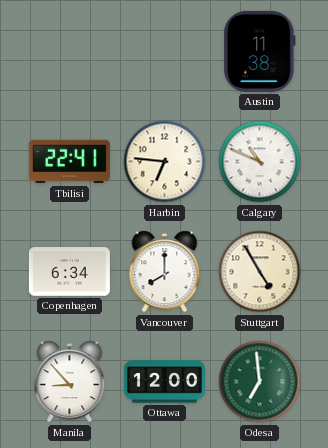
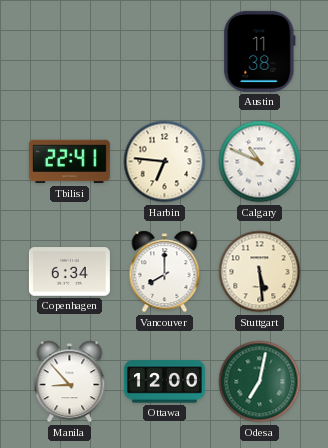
Stuttgart: 4:55 -> 5:29 (260, 272)
Odesa: 6:59 -> 7:02 (260, 382)
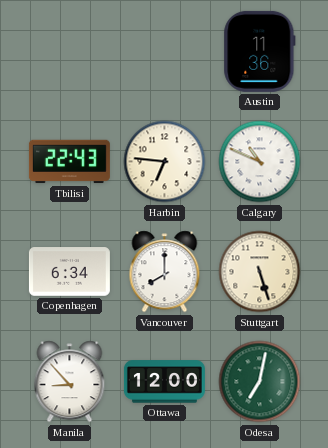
Austin: 11:38 -> 11:36 (260, 51)
Tbilisi: 22:41 -> 22:43 (69, 162)
Stuttgart: 5:29 -> 5:27 (260, 272)
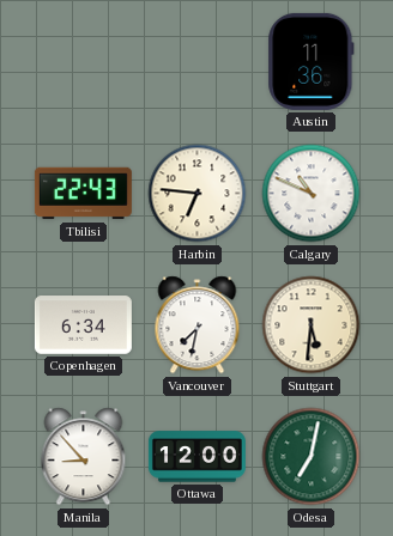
Vancouver: 8:00 -> 7:32 (198, 325)
Stuttgart: 5:27 -> 5:31 (312, 325)
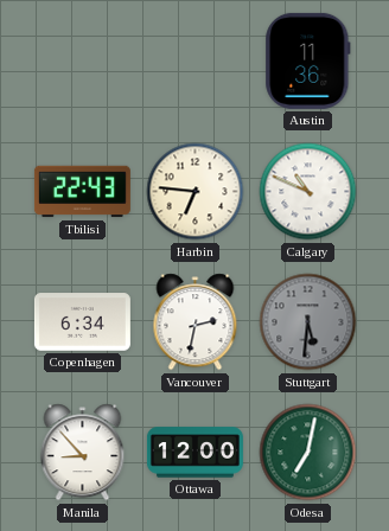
Vancouver: 7:32 -> 2:32 (196, 322)
Stuttgart dial: cream -> grey (308, 322)
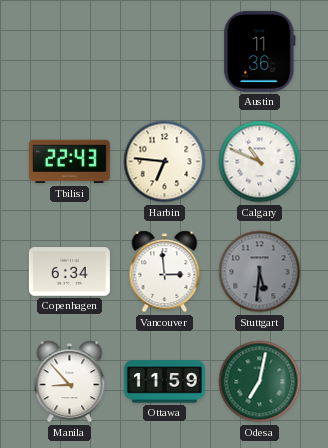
Vancouver: 2:32 -> 2:59 (165, 272)
Ottawa: 12:00 -> 11:59 (164, 382)
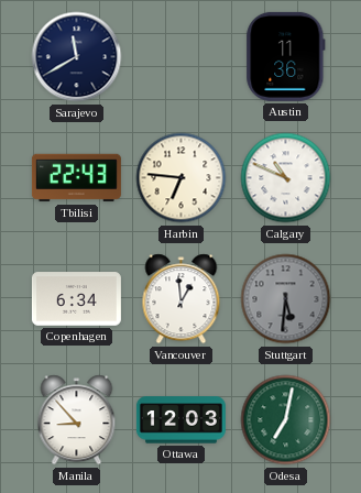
Sarajevo: none -> 11:40 (77, 57)
Vancouver: 2:59 -> 12:59 (182, 299)
Ottawa: 11:59 -> 12:03 (180, 420)
